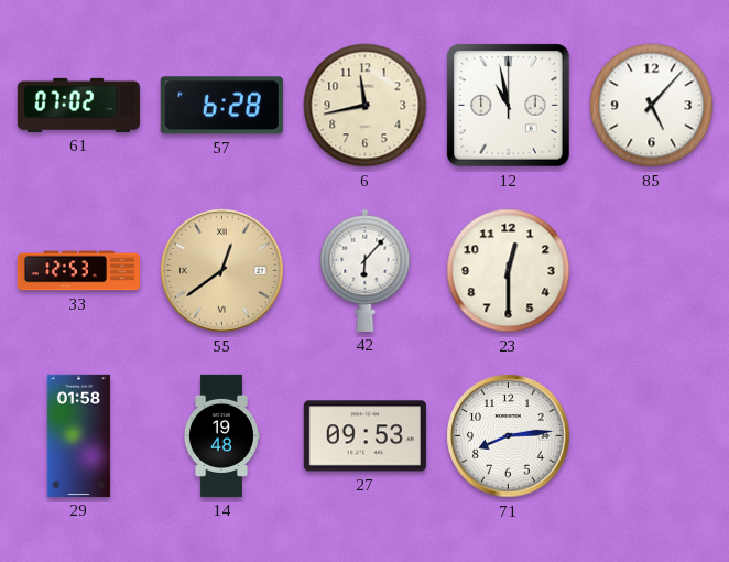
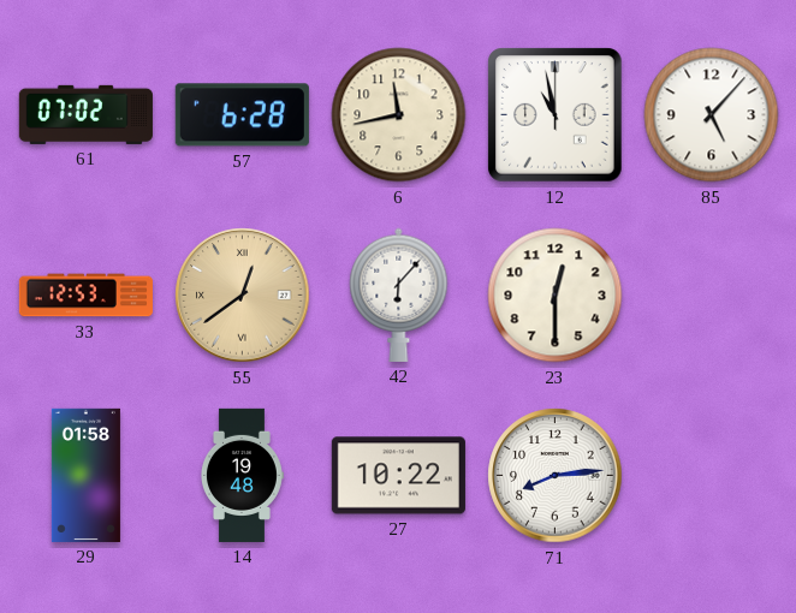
27: 09:53 -> 10:22 (398, 476)
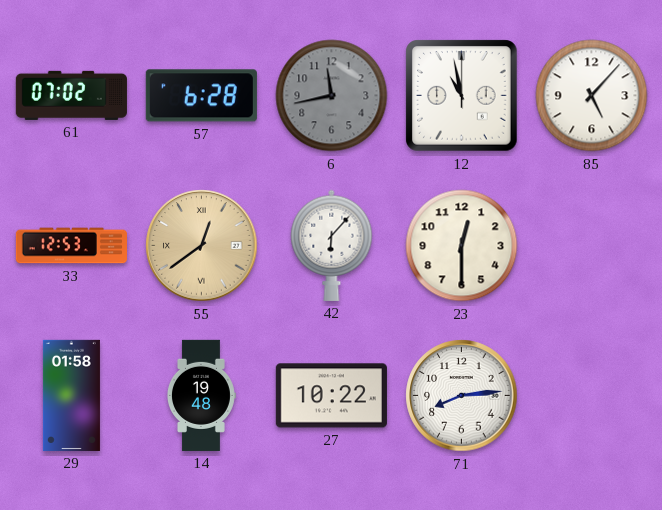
6 dial: cream -> grey (332, 96)
